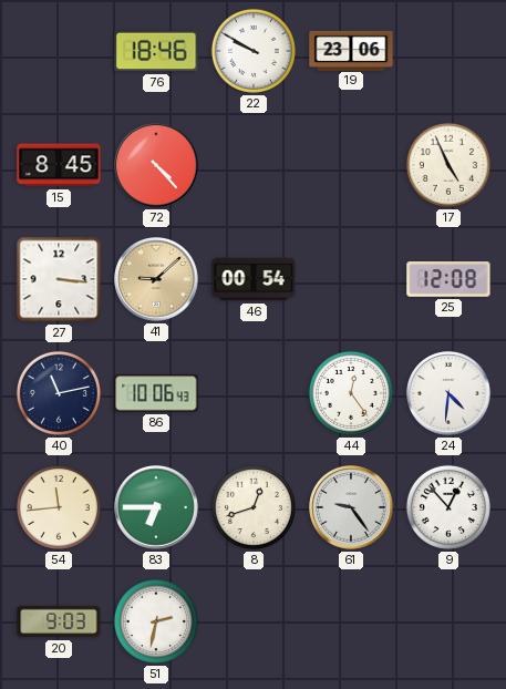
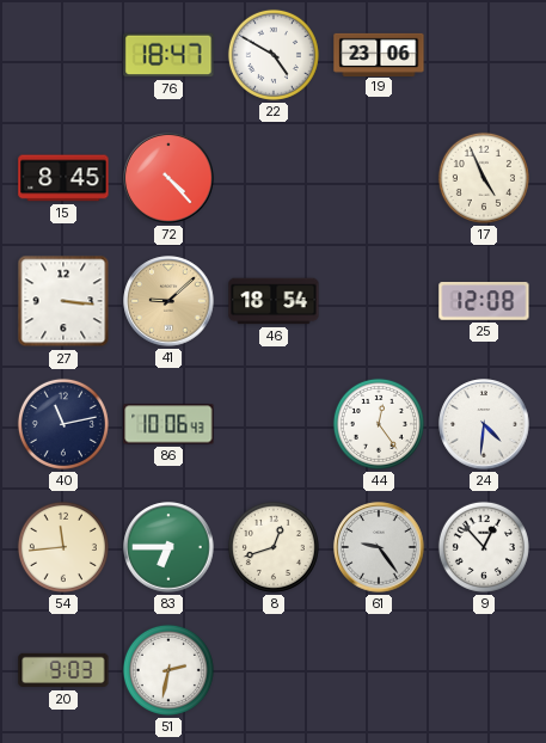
76: 18:46 -> 18:47 (168, 55)
22: 9:50 -> 4:50 (274, 55)
46: 00:54 -> 18:54 (274, 301)
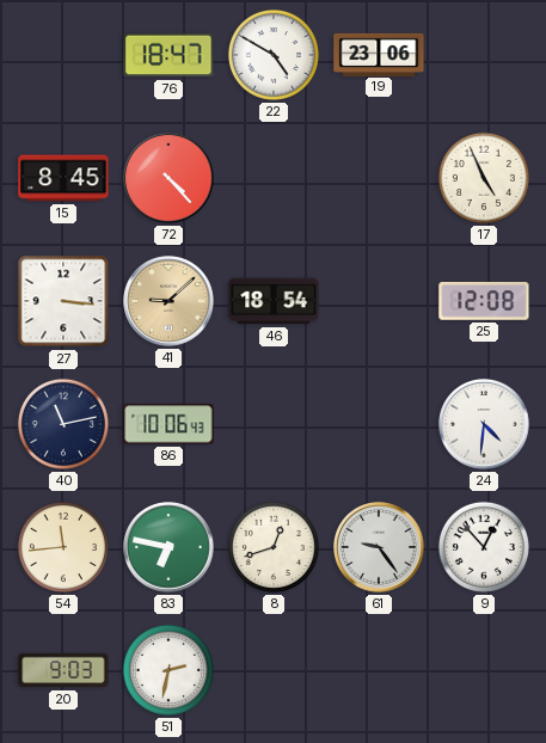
44: 12:24 -> none (379, 424)
83: 6:45 -> 6:47 (168, 547)
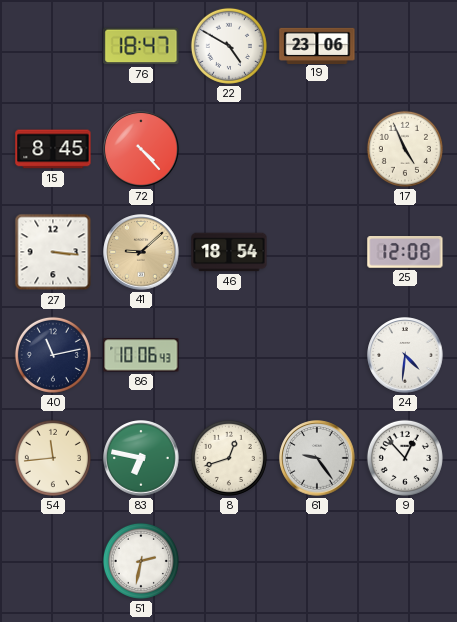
20: 9:03 -> none (63, 670)
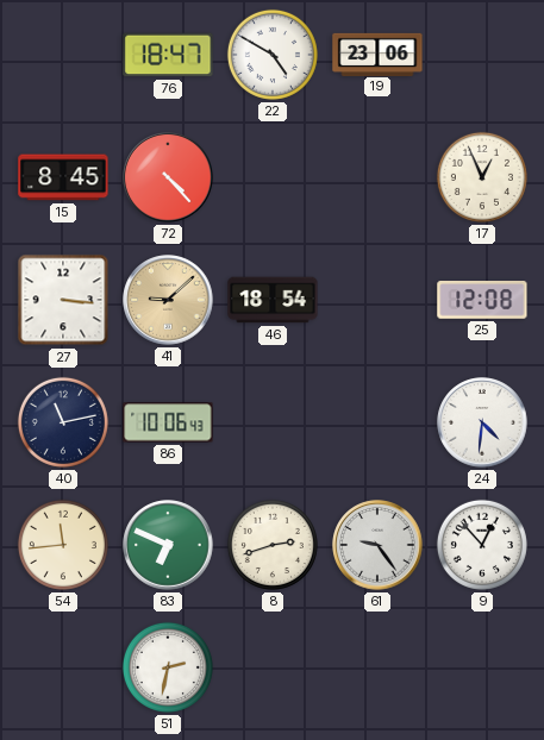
17: 4:56 -> 12:56 (482, 177)
83: 6:47 -> 6:49 (168, 545)
8: 12:42 -> 2:42 (273, 545)
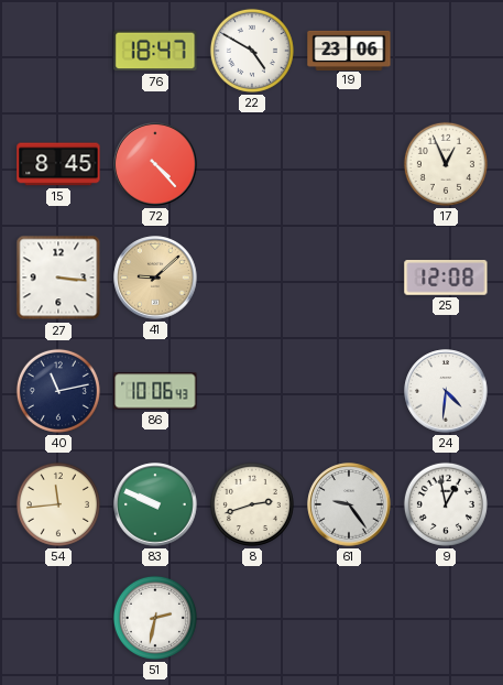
46: 18:54 -> none (273, 300)
83: 6:49 -> 9:49 (155, 504)
9: 12:53 -> 12:58 (446, 504)
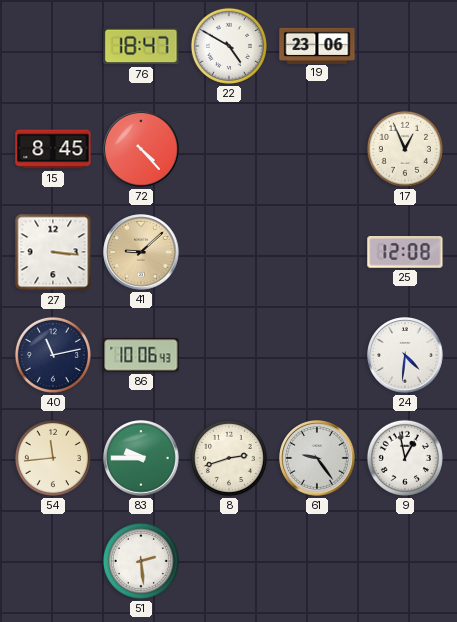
83: 9:49 -> 9:45 (141, 458)
51: 2:32 -> 2:29 (141, 561)
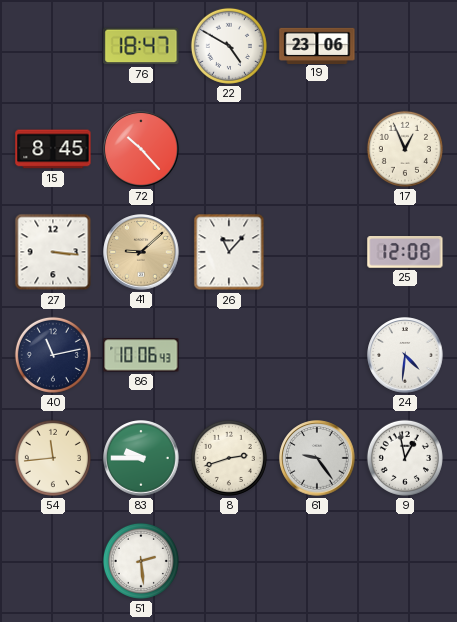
72: 4:23 -> 10:23 (141, 149)
26: none -> 11:07 (229, 252)
